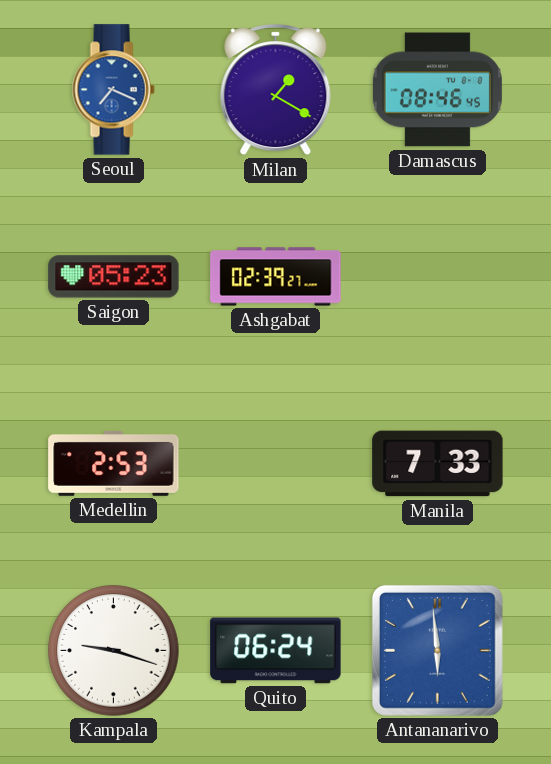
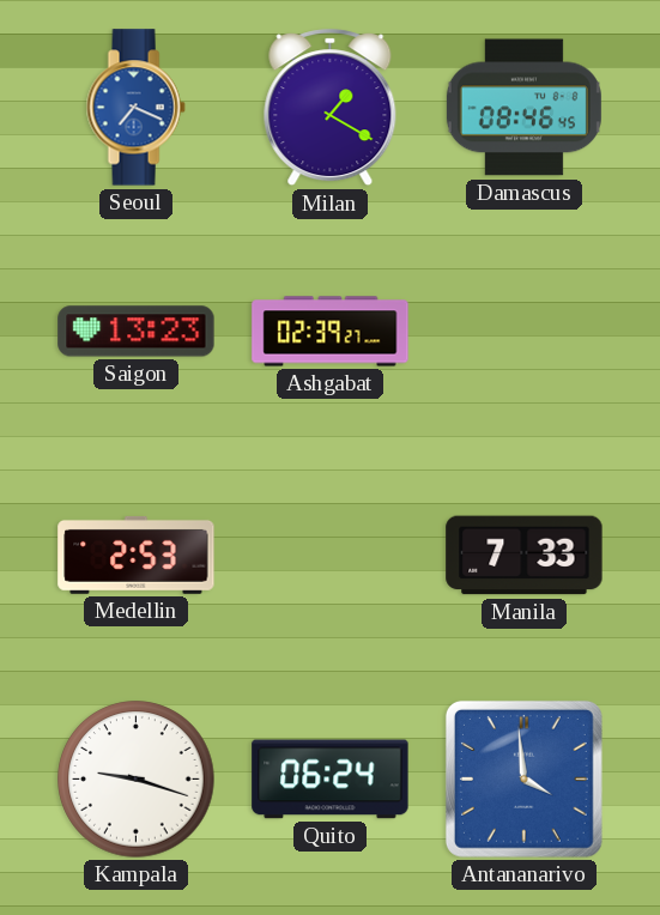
Saigon: 05:23 -> 13:23 (137, 332)
Antananarivo: 5:59 -> 3:59 (523, 778)
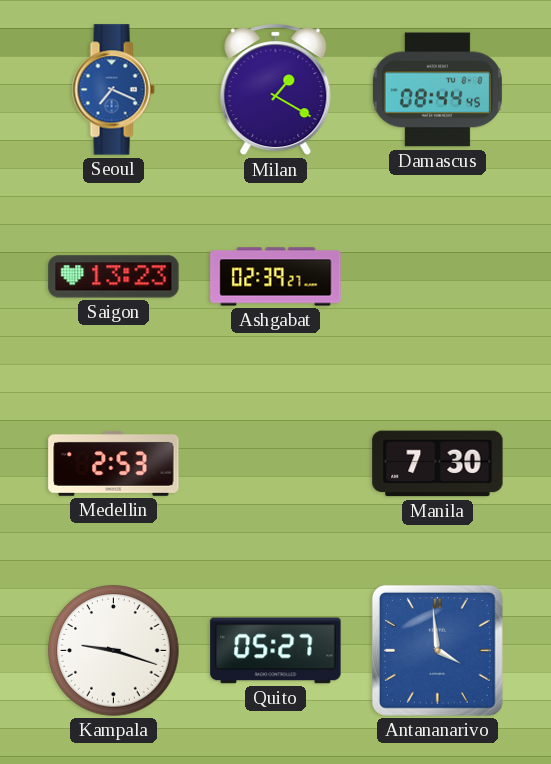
Damascus: 08:46 -> 08:44 (437, 90)
Manila: 7:33 -> 7:30 (438, 464)
Quito: 06:24 -> 05:27 (276, 651)
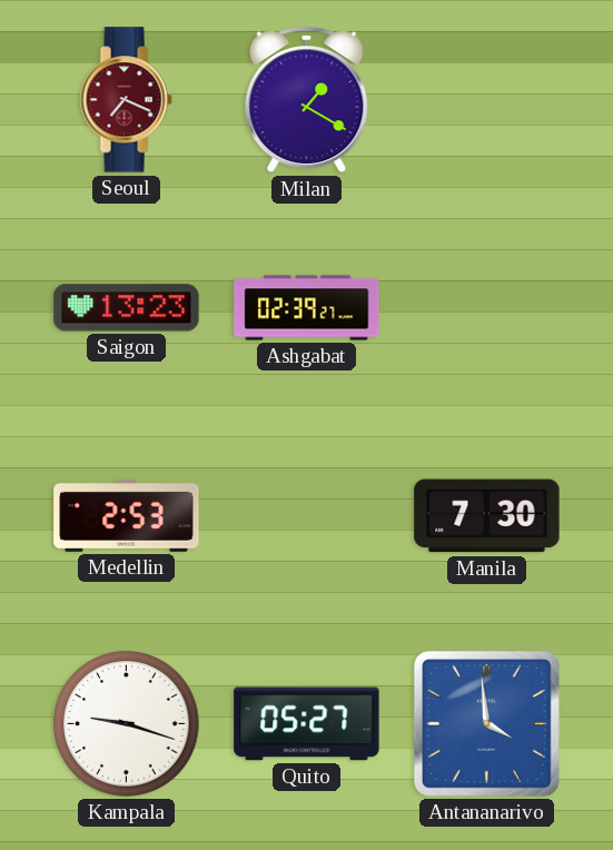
Seoul dial: blue -> burgundy (126, 100)
Damascus: 08:44 -> none (437, 90)
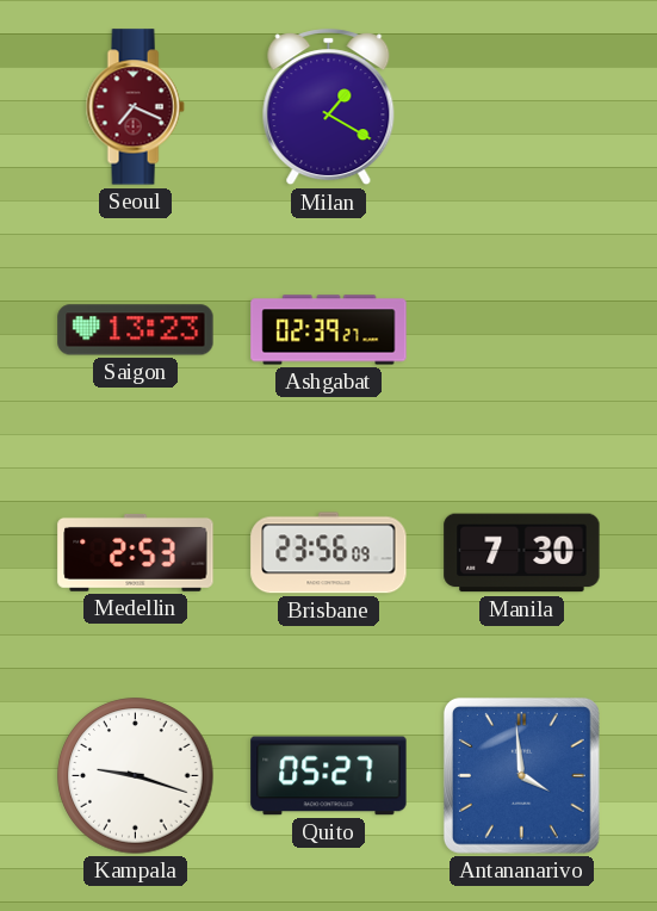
Brisbane: none -> 23:56 (329, 553)
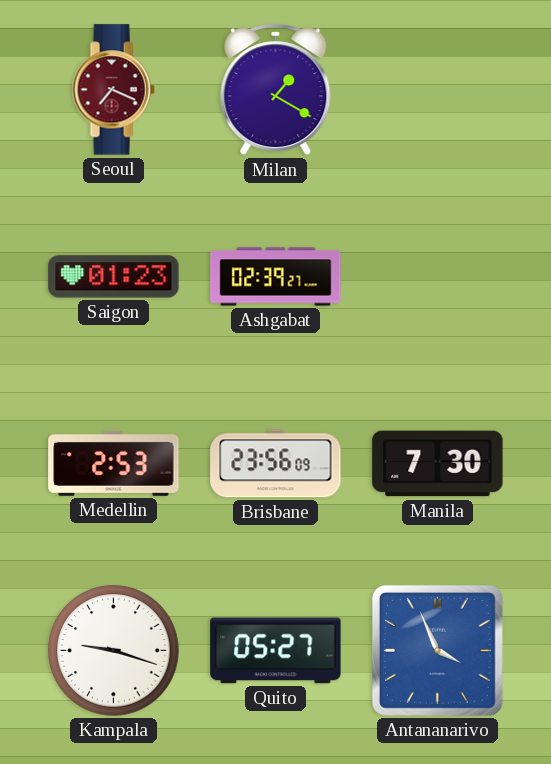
Saigon: 13:23 -> 01:23 (114, 277)
Antananarivo: 3:59 -> 3:56 (437, 650)
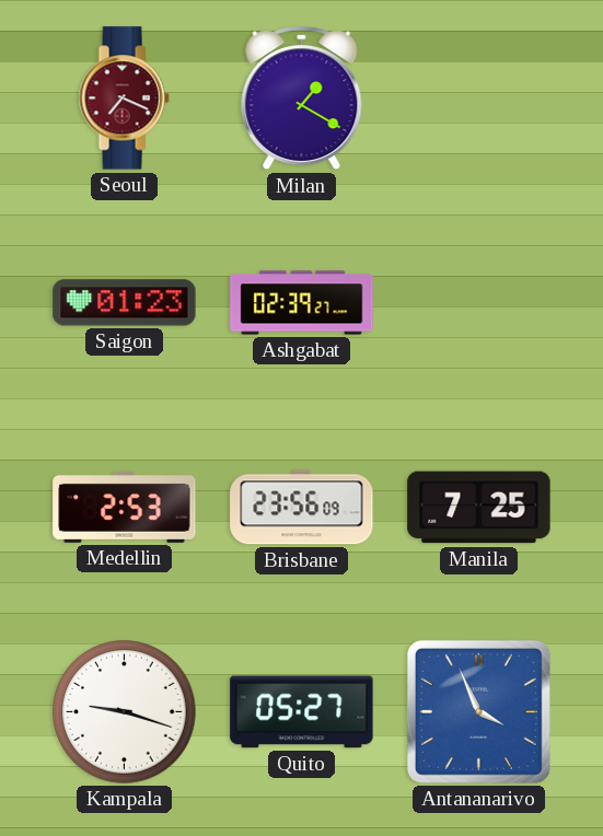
Manila: 7:30 -> 7:25 (479, 508)
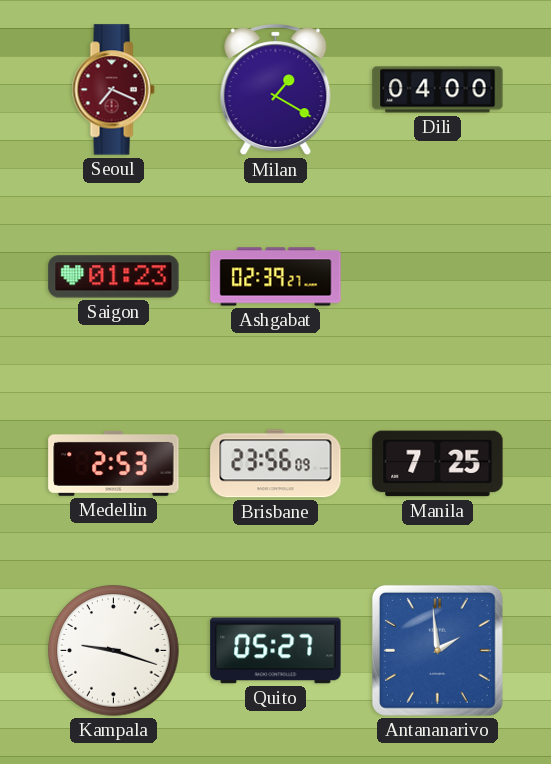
Dili: none -> 04:00 (438, 90)
Antananarivo: 3:56 -> 1:59 (437, 650)
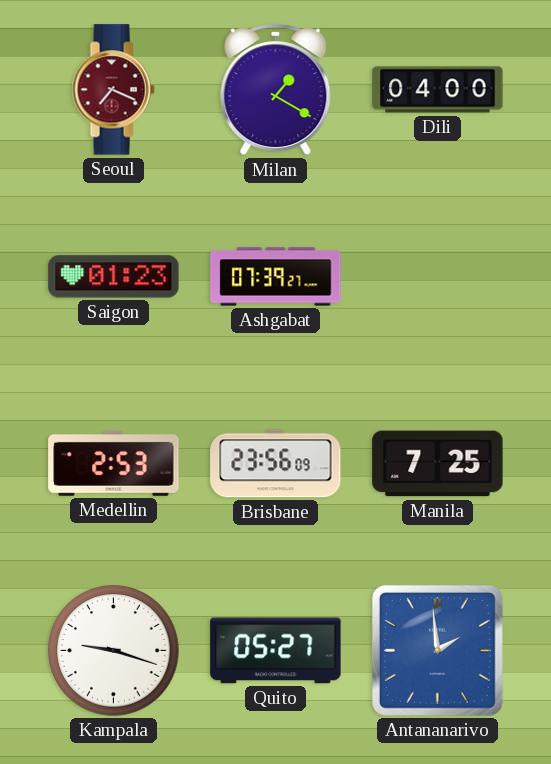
Ashgabat: 02:39 -> 07:39 (276, 277)
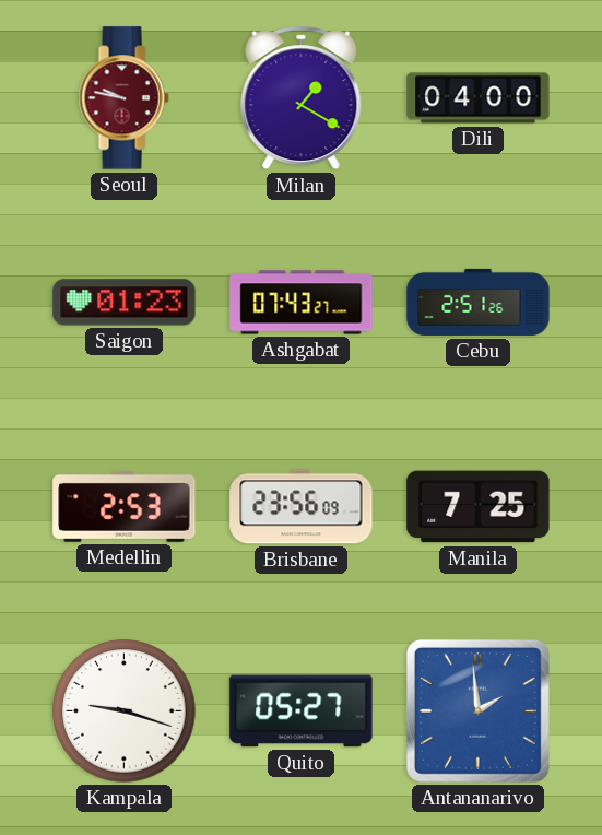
Seoul: 7:19 -> 9:47 (123, 98)
Ashgabat: 07:39 -> 07:43 (302, 303)
Cebu: none -> 2:51 (479, 302)
